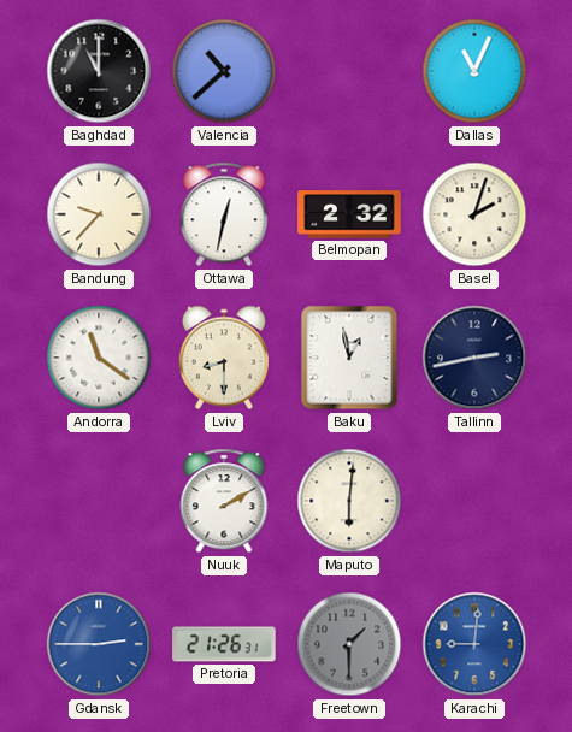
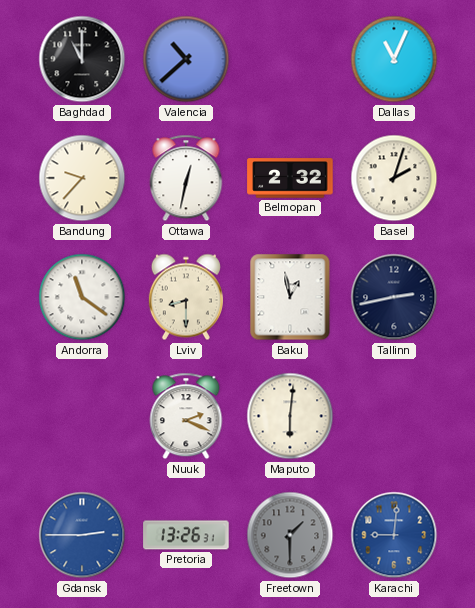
Nuuk: 2:10 -> 2:19 (186, 416)
Pretoria: 21:26 -> 13:26 (186, 535)
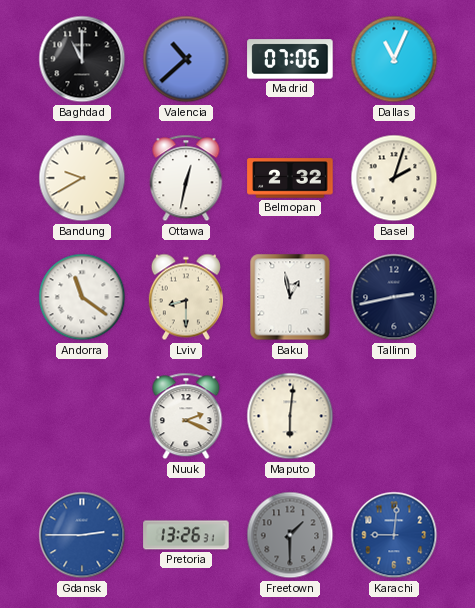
Madrid: none -> 07:06 (290, 59)
Bandung: 9:37 -> 9:40 (82, 178)
